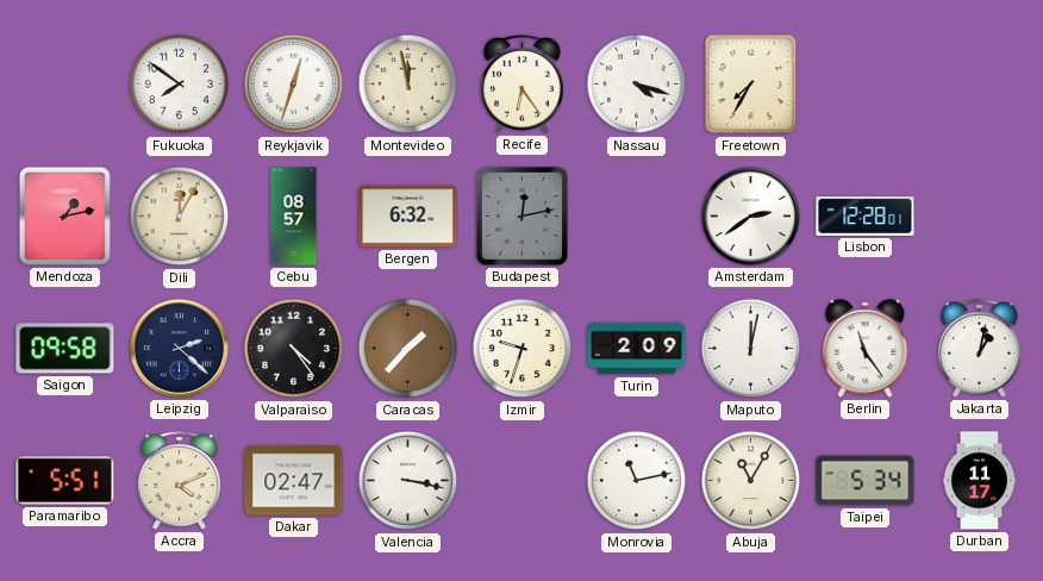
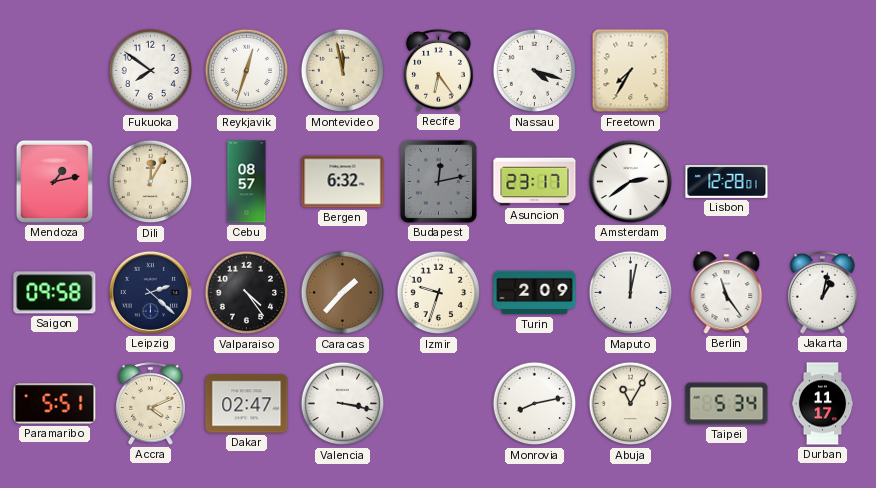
Asuncion: none -> 23:17 (535, 182)
Monrovia: 11:13 -> 8:13 (535, 404)
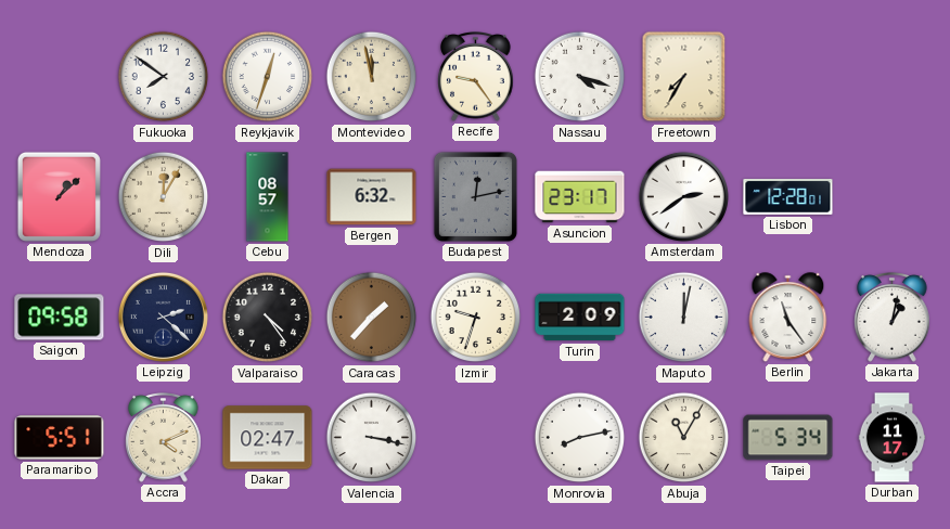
Recife: 6:24 -> 9:24 (476, 77)
Mendoza: 1:13 -> 1:08 (59, 196)
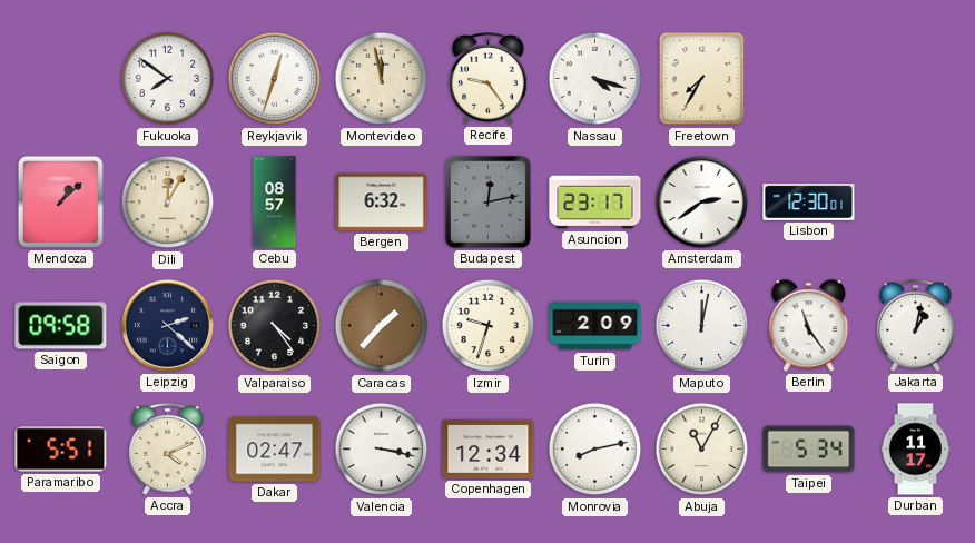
Lisbon: 12:28 -> 12:30 (809, 203)
Copenhagen: none -> 12:34 (489, 448)
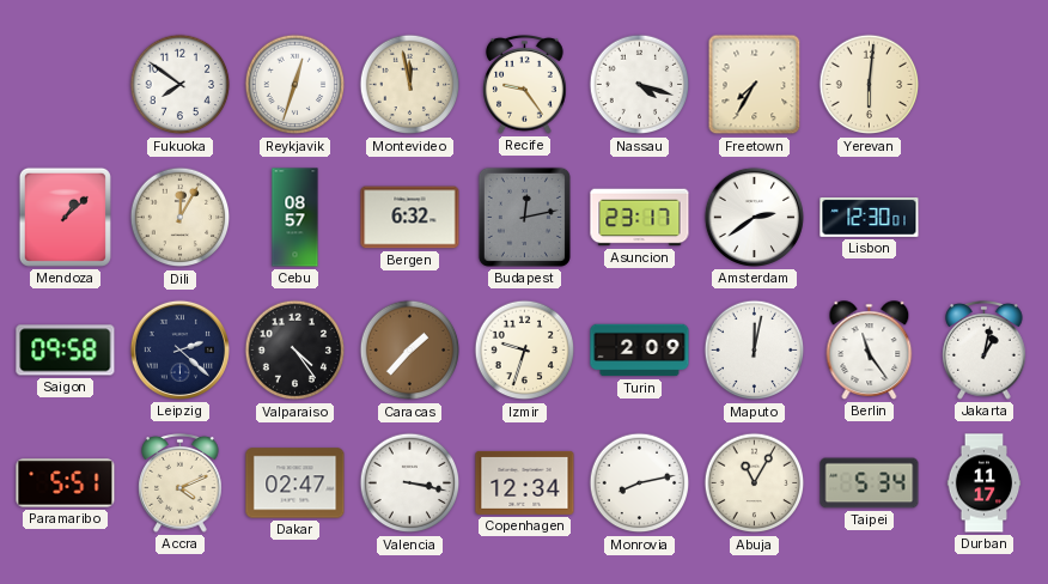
Yerevan: none -> 6:01 (870, 85)
